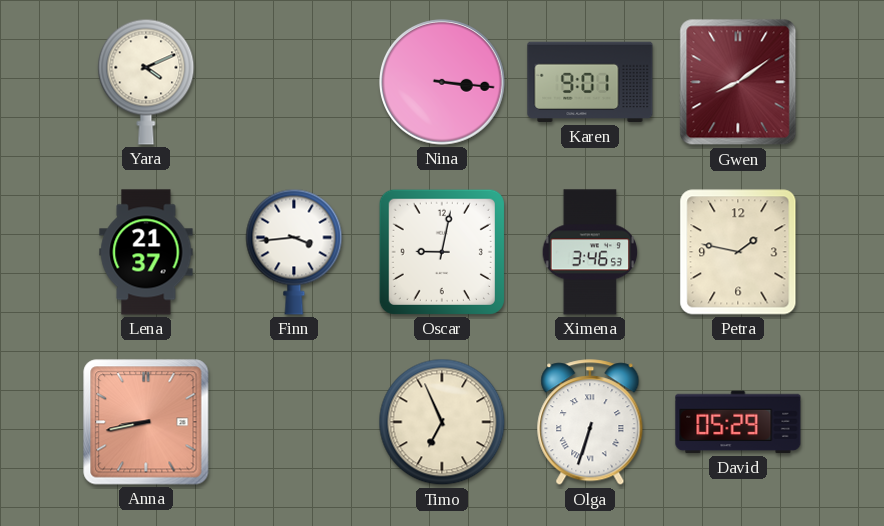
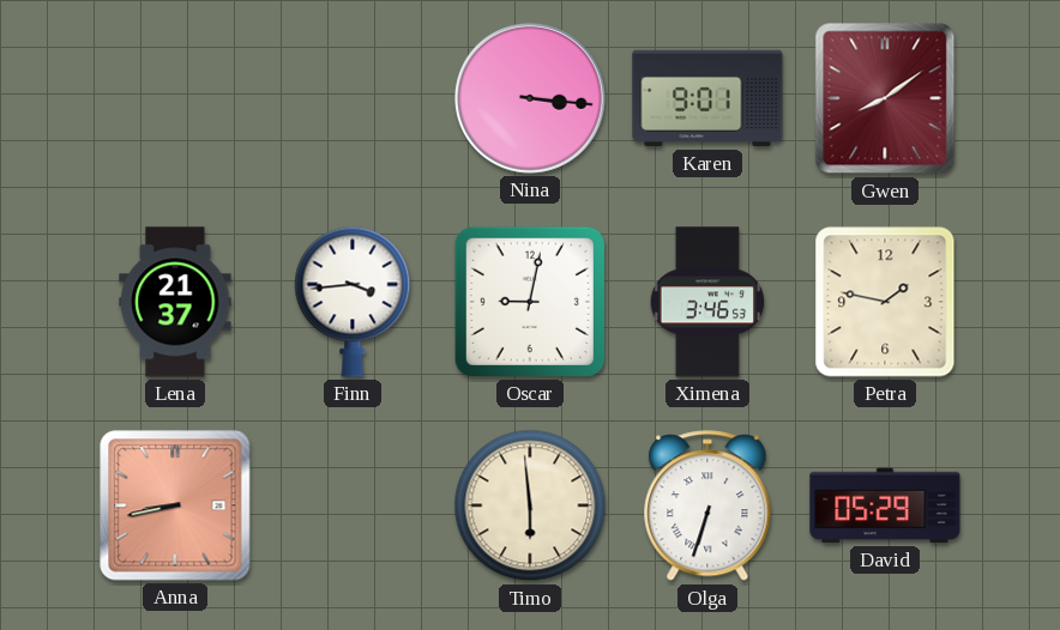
Yara: 4:11 -> none (146, 82)
Timo: 6:56 -> 5:59 (530, 505)
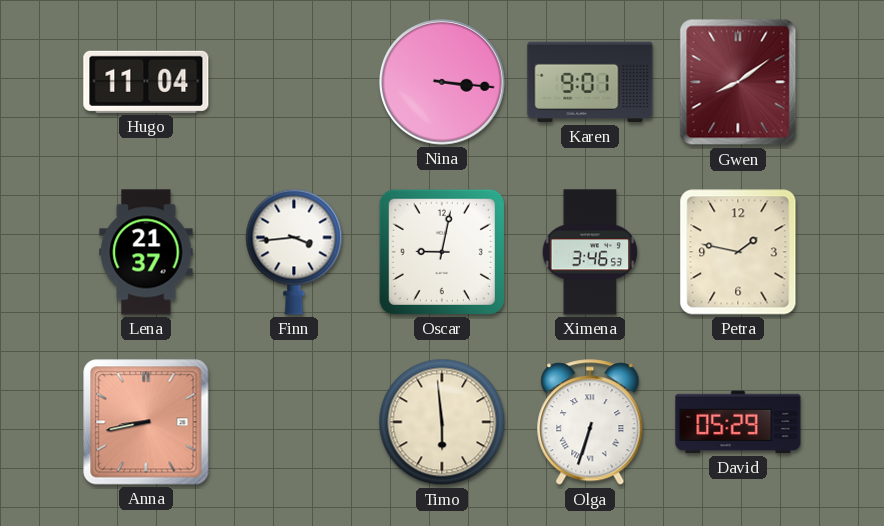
Hugo: none -> 11:04 (146, 82)
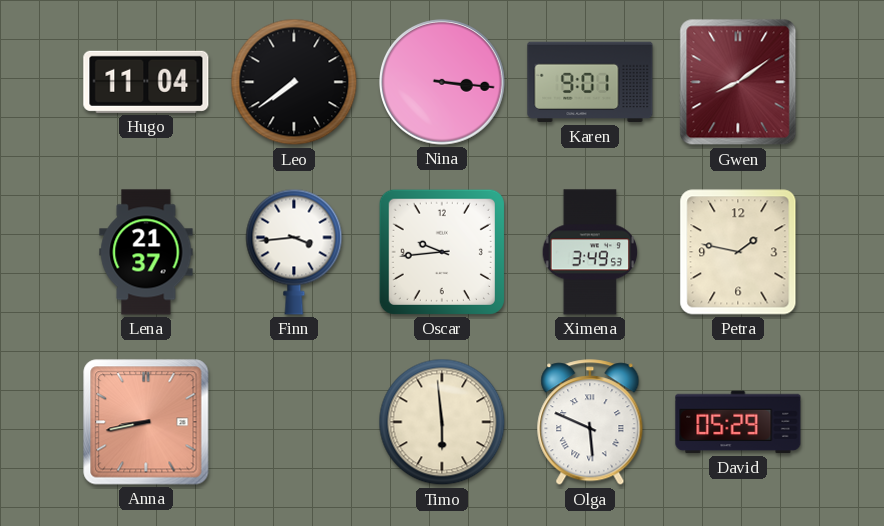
Leo: none -> 7:39 (294, 82)
Oscar: 9:02 -> 9:44 (442, 252)
Ximena: 3:46 -> 3:49 (590, 252)
Olga: 6:33 -> 5:49 (590, 423)
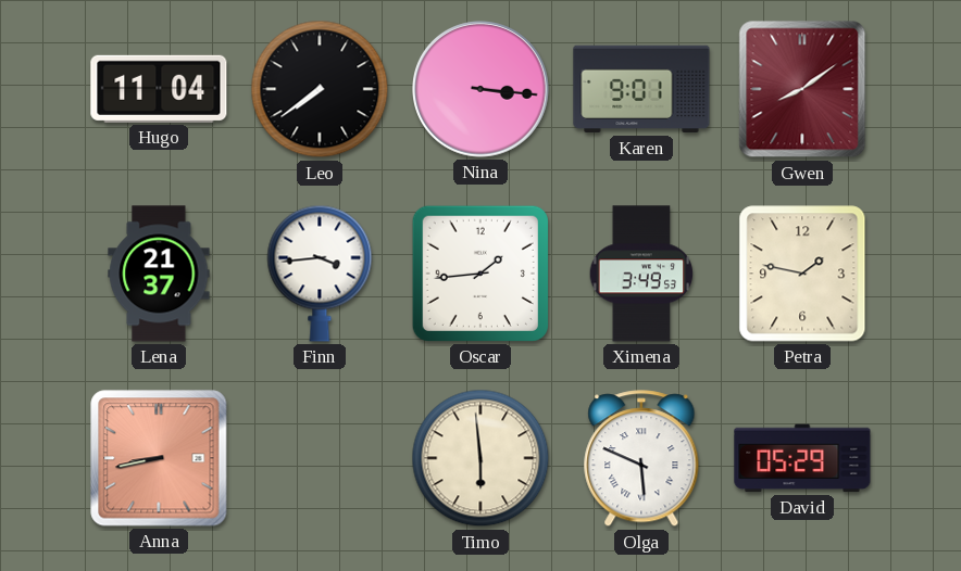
Oscar: 9:44 -> 1:44 (480, 274)
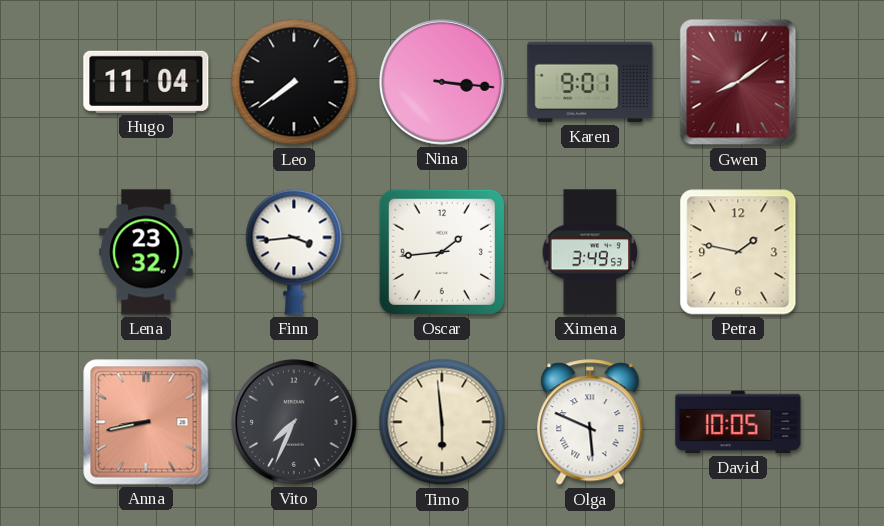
Lena: 21:37 -> 23:32 (146, 252)
Vito: none -> 7:34 (295, 423)
David: 05:29 -> 10:05 (738, 422)
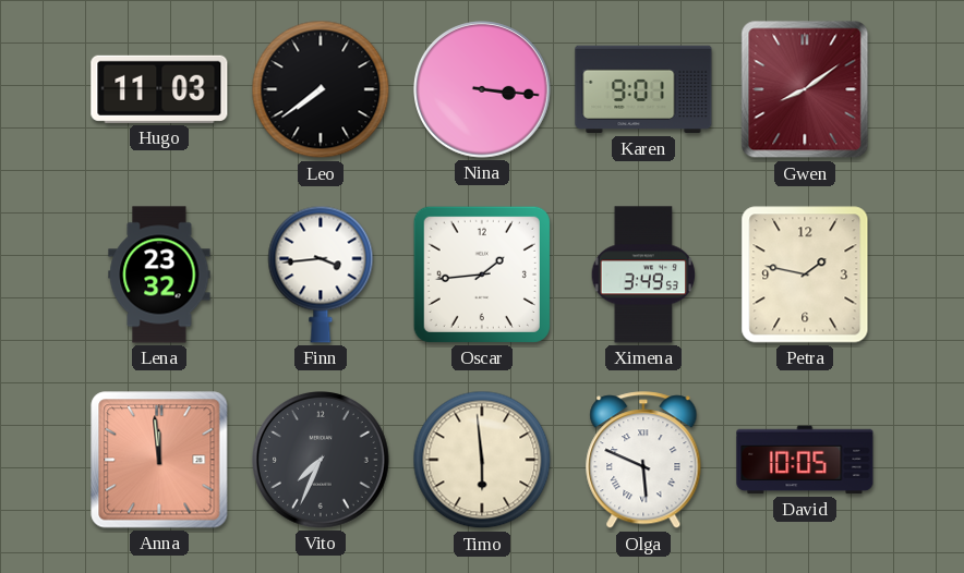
Hugo: 11:04 -> 11:03 (159, 89)
Anna: 8:43 -> 11:59 (159, 460)
